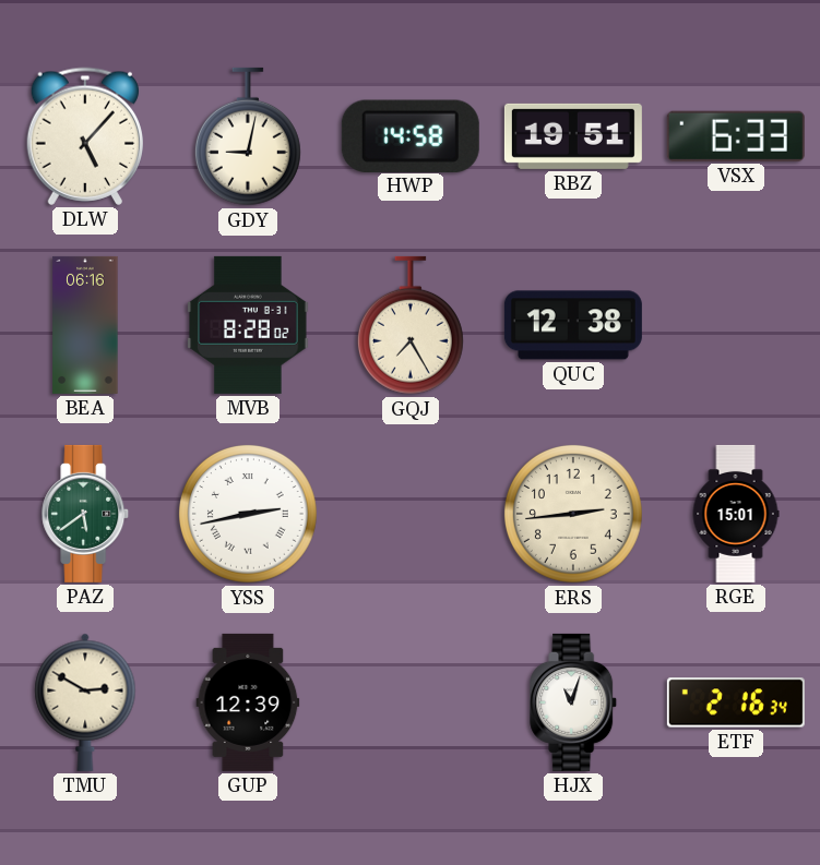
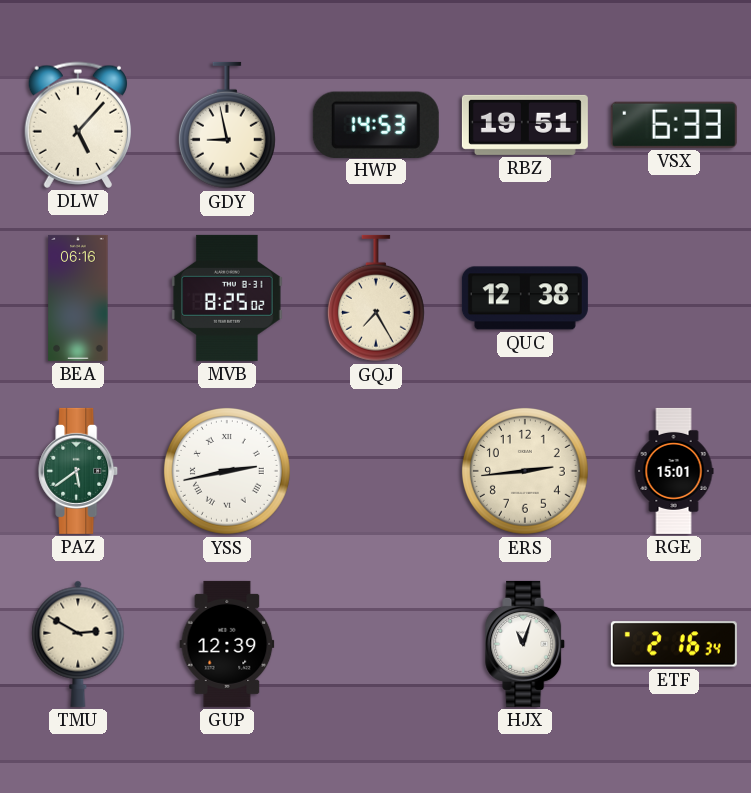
GDY: 9:02 -> 8:58 (227, 125)
HWP: 14:58 -> 14:53 (376, 124)
MVB: 8:28 -> 8:25 (227, 298)
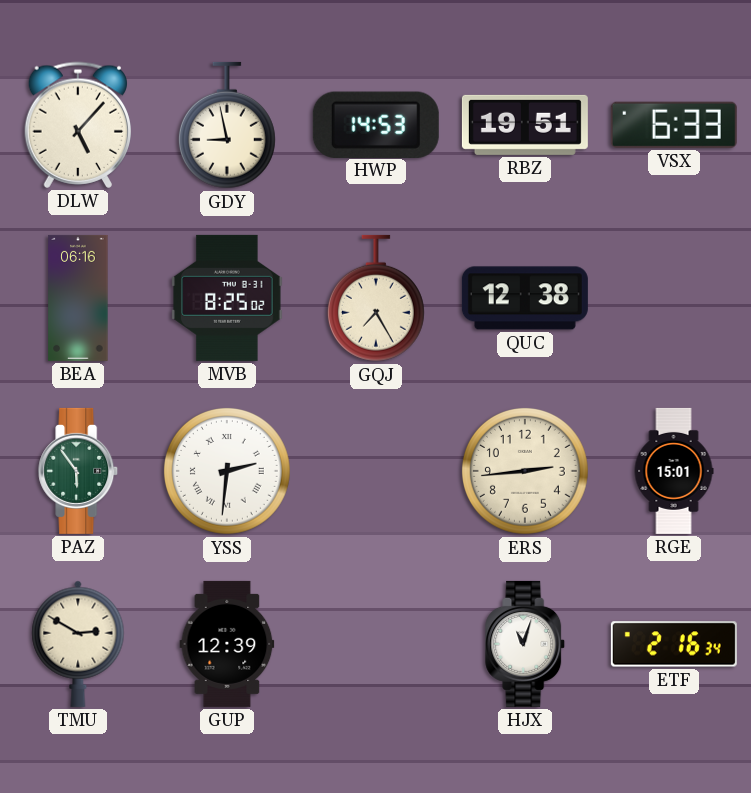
PAZ: 5:39 -> 5:54 (79, 471)
YSS: 2:43 -> 2:31 (227, 471)
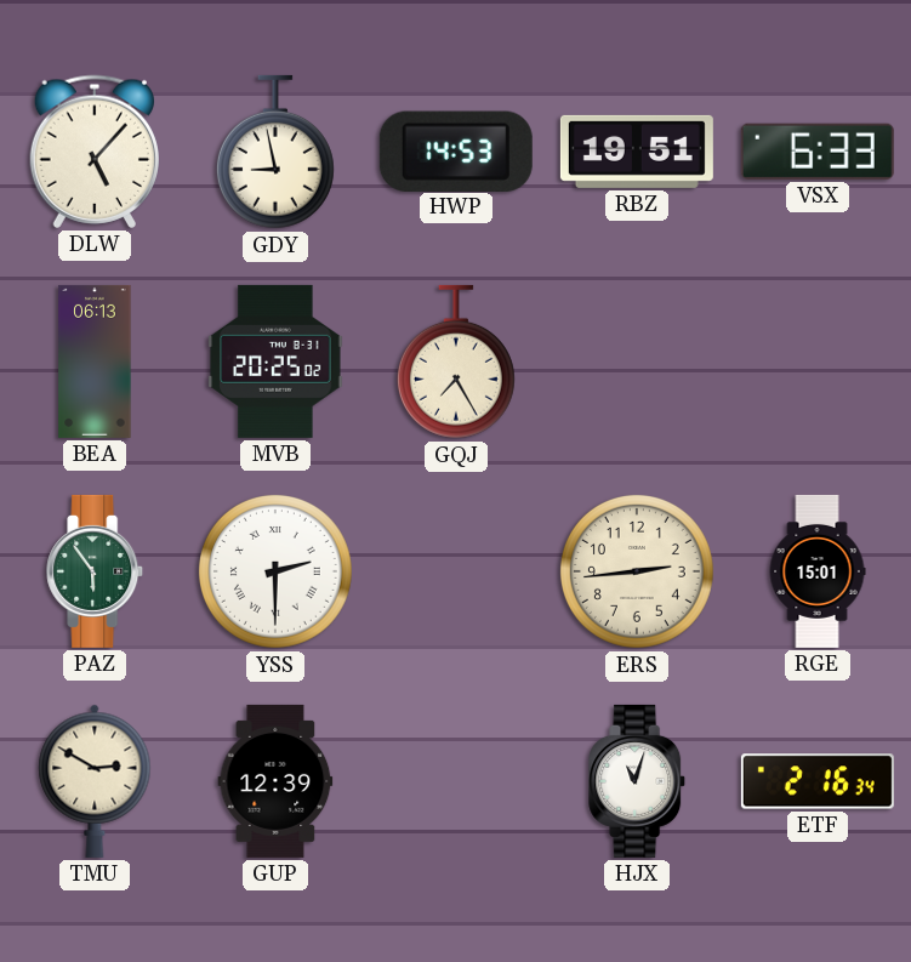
BEA: 06:16 -> 06:13 (95, 362)
MVB: 8:25 -> 20:25 (275, 362)
QUC: 12:38 -> none (525, 298)
YSS: 2:31 -> 2:30 (275, 571)
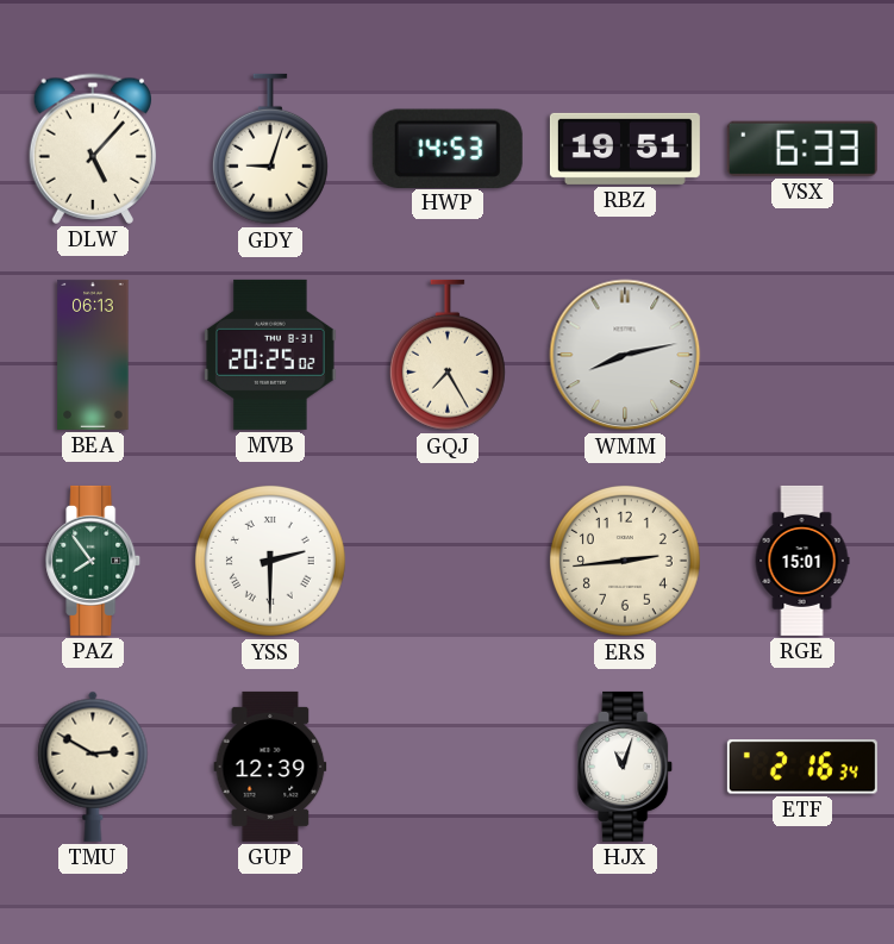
GDY: 8:58 -> 9:03 (270, 149)
WMM: none -> 8:13 (625, 355)
PAZ: 5:54 -> 7:54 (94, 561)
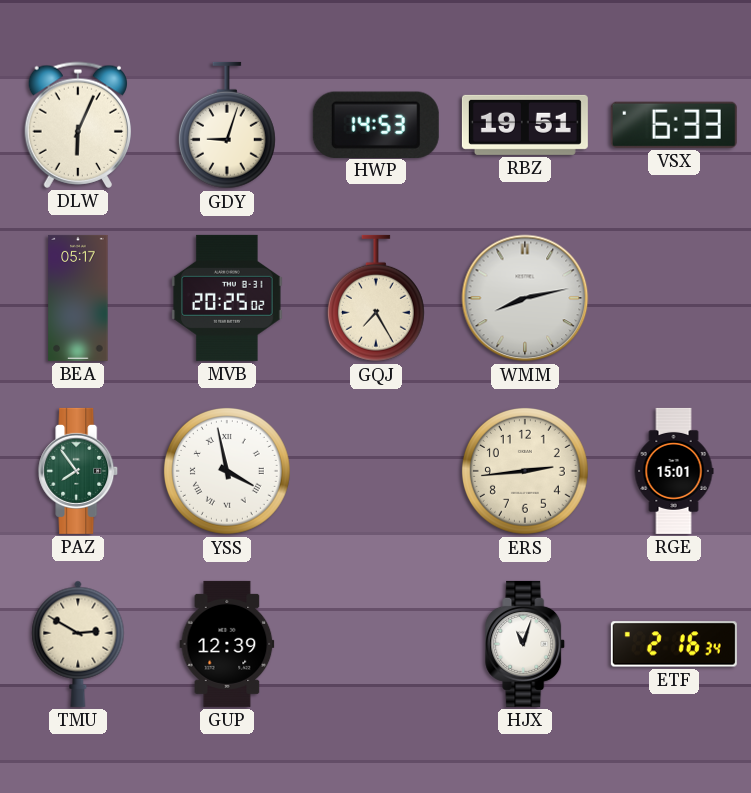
DLW: 5:07 -> 6:04 (78, 125)
BEA: 06:13 -> 05:17 (78, 298)
YSS: 2:30 -> 3:58 (227, 471)
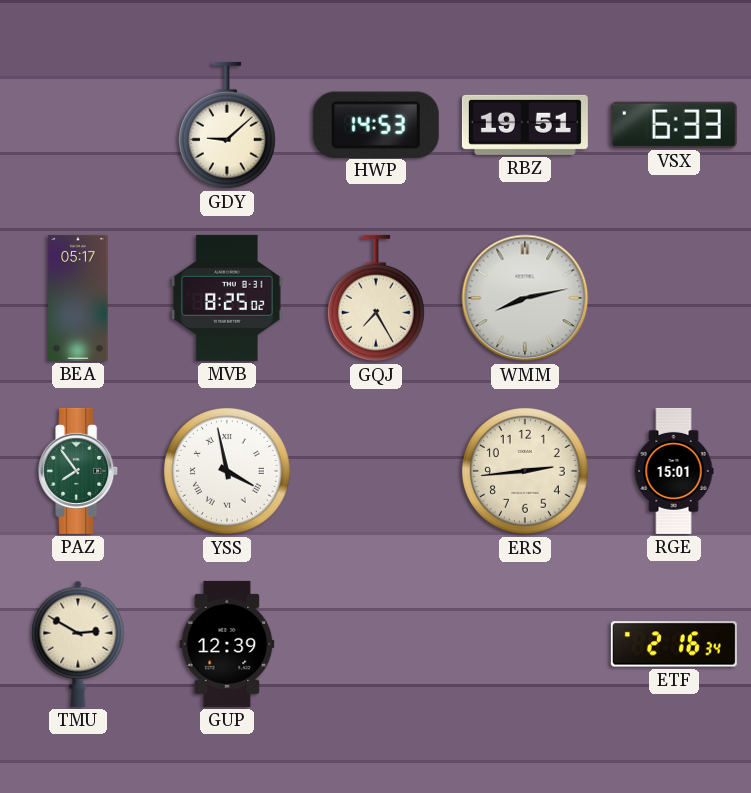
DLW: 6:04 -> none (78, 125)
GDY: 9:03 -> 9:08 (227, 125)
MVB: 20:25 -> 8:25 (227, 298)
HJX: 11:03 -> none (526, 644)
